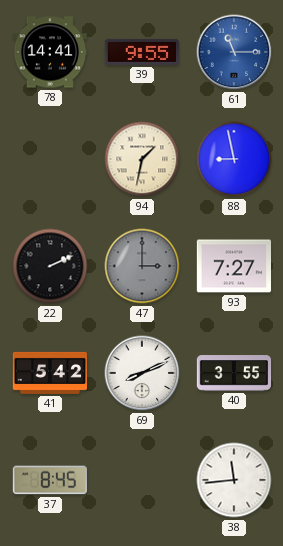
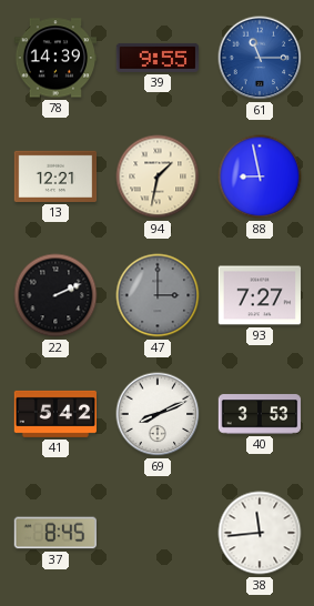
78: 14:41 -> 14:39 (55, 58)
13: none -> 12:21 (55, 176)
40: 3:55 -> 3:53 (260, 414)
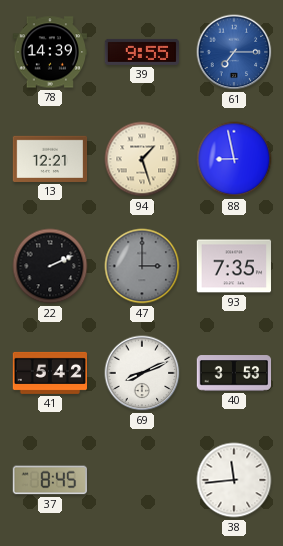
61: 11:15 -> 7:15 (234, 52)
94: 1:32 -> 1:27 (142, 159)
93: 7:27 -> 7:35 (234, 266)
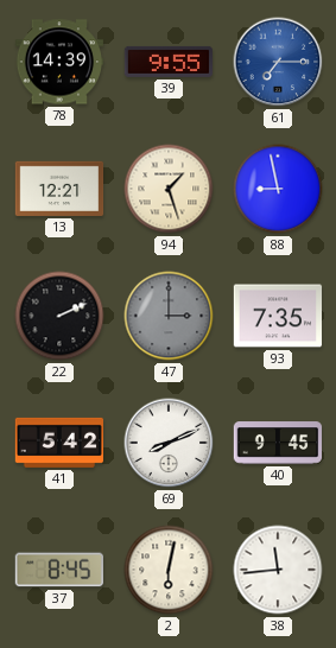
40: 3:53 -> 9:45 (278, 443)
2: none -> 6:02 (169, 570)
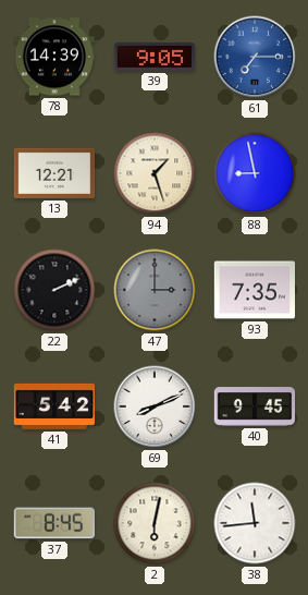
39: 9:55 -> 9:05 (155, 57)
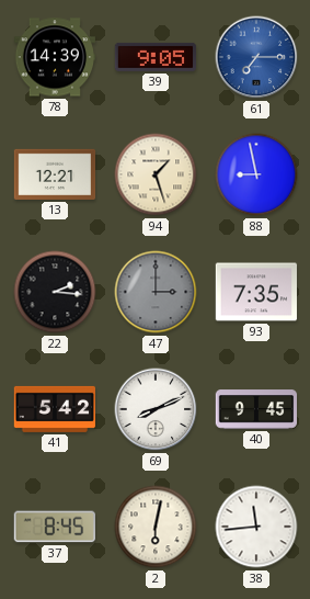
22: 2:11 -> 2:16 (55, 292)
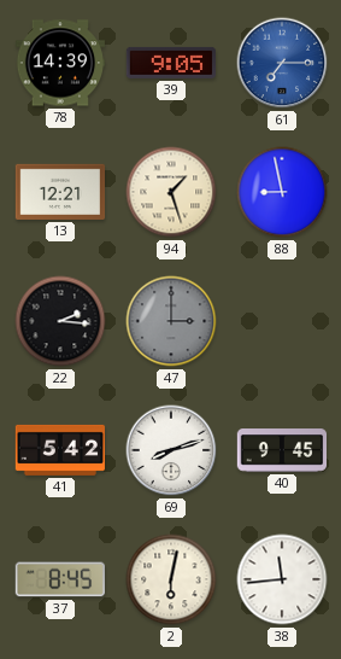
93: 7:35 -> none (256, 292)
69: 8:11 -> 8:12 (171, 450)
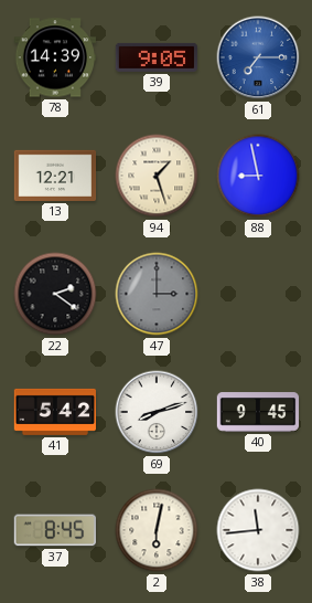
22: 2:16 -> 2:21 (55, 294)
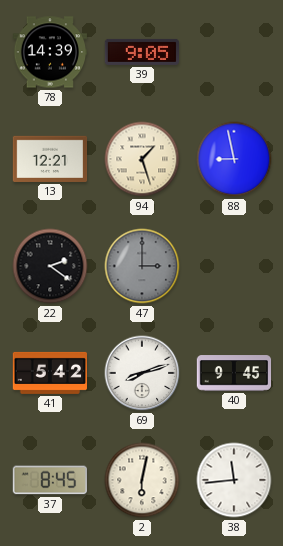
61: 7:15 -> none (258, 57)
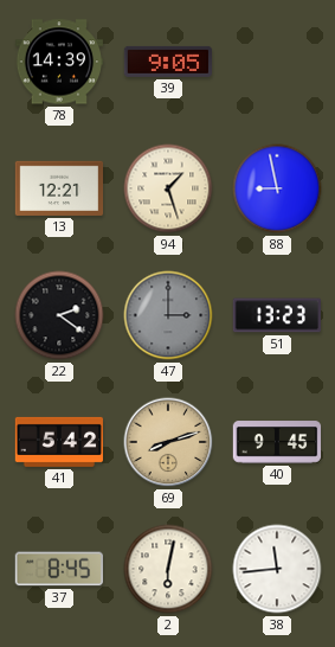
51: none -> 13:23 (276, 315)
69 dial: white -> champagne (168, 442)
